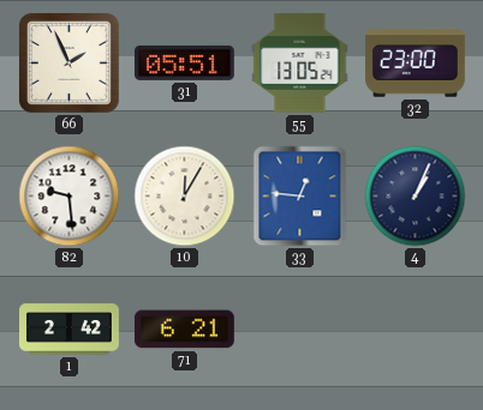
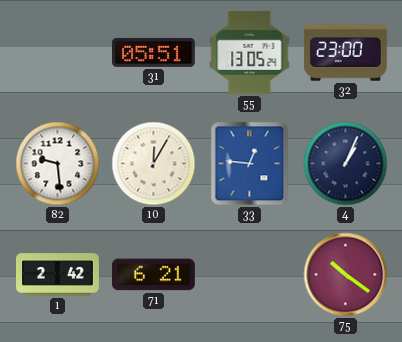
66: 1:56 -> none (68, 62)
75: none -> 10:21 (346, 275)
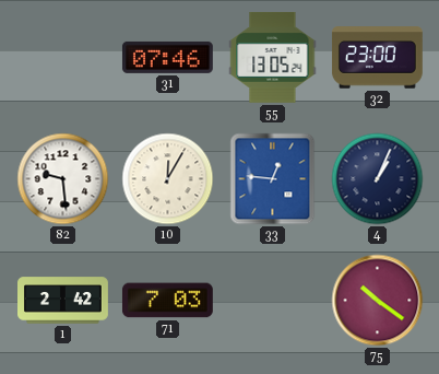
31: 05:51 -> 07:46 (167, 57)
71: 6:21 -> 7:03 (167, 301)
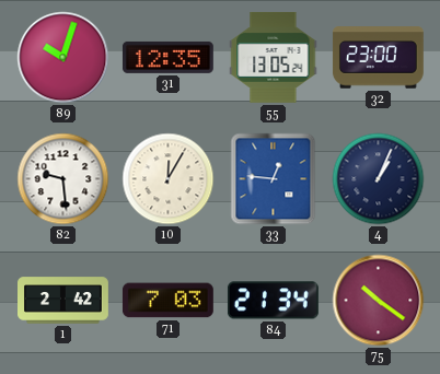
89: none -> 10:03 (63, 58)
31: 07:46 -> 12:35 (167, 57)
84: none -> 21:34 (273, 301)
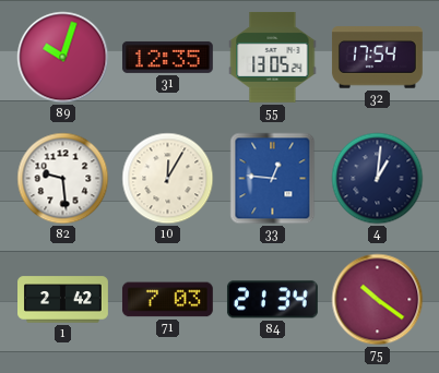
32: 23:00 -> 17:54 (377, 58)
4: 1:04 -> 1:01 (378, 179)
